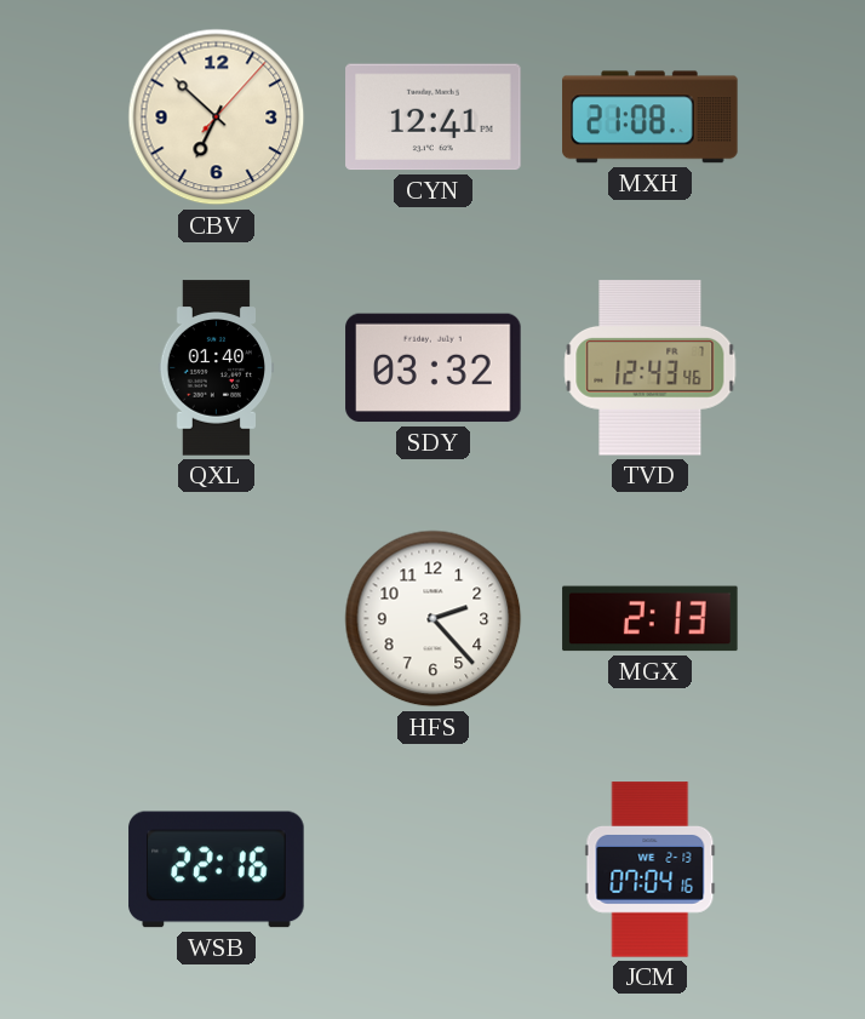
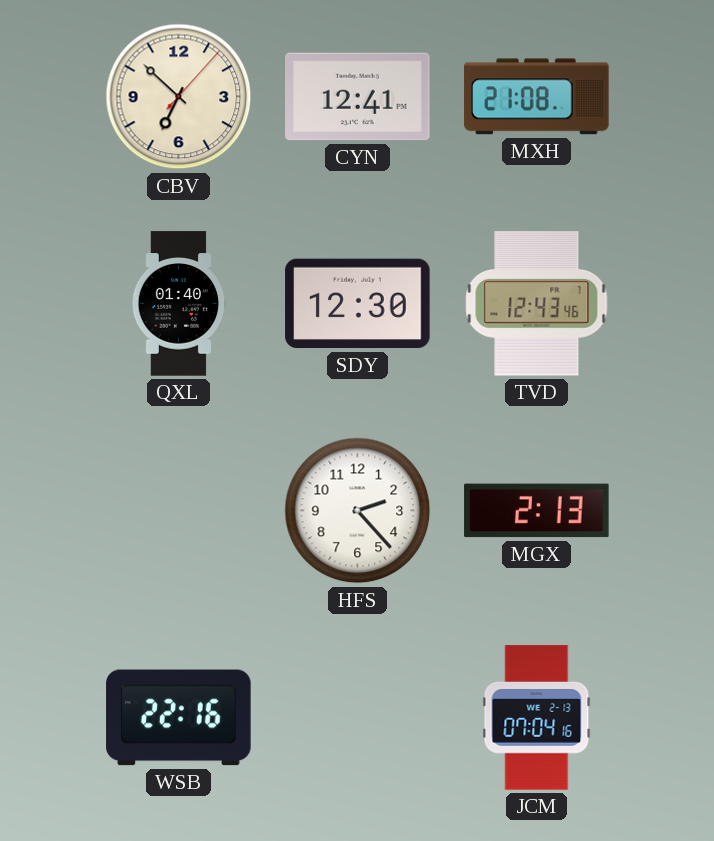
SDY: 03:32 -> 12:30 (358, 304)
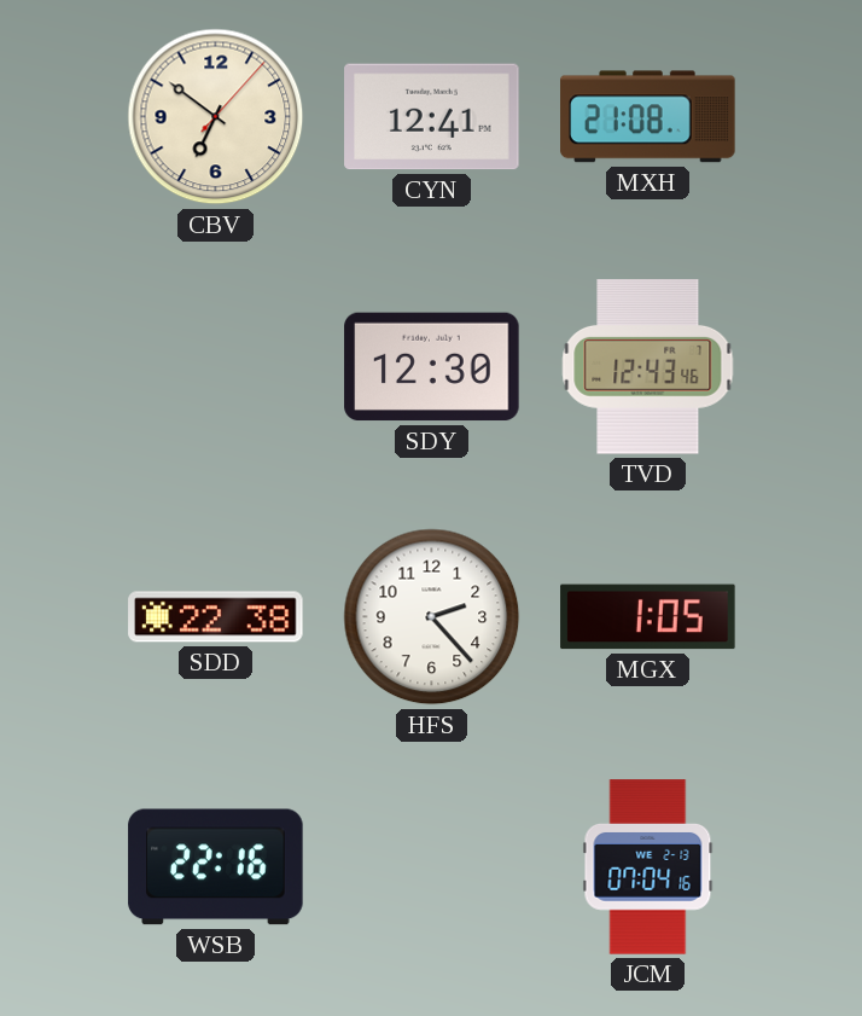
CBV: 6:52 -> 6:51 (216, 117)
QXL: 01:40 -> none (179, 304)
SDD: none -> 22:38 (216, 617)
MGX: 2:13 -> 1:05 (648, 617)
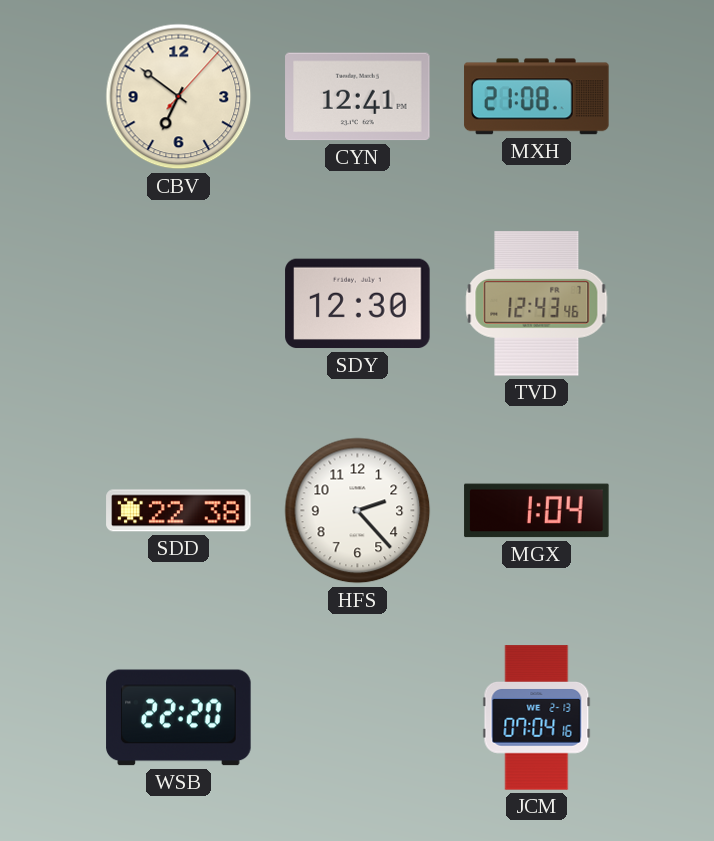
MGX: 1:05 -> 1:04 (537, 511)
WSB: 22:16 -> 22:20 (179, 718)
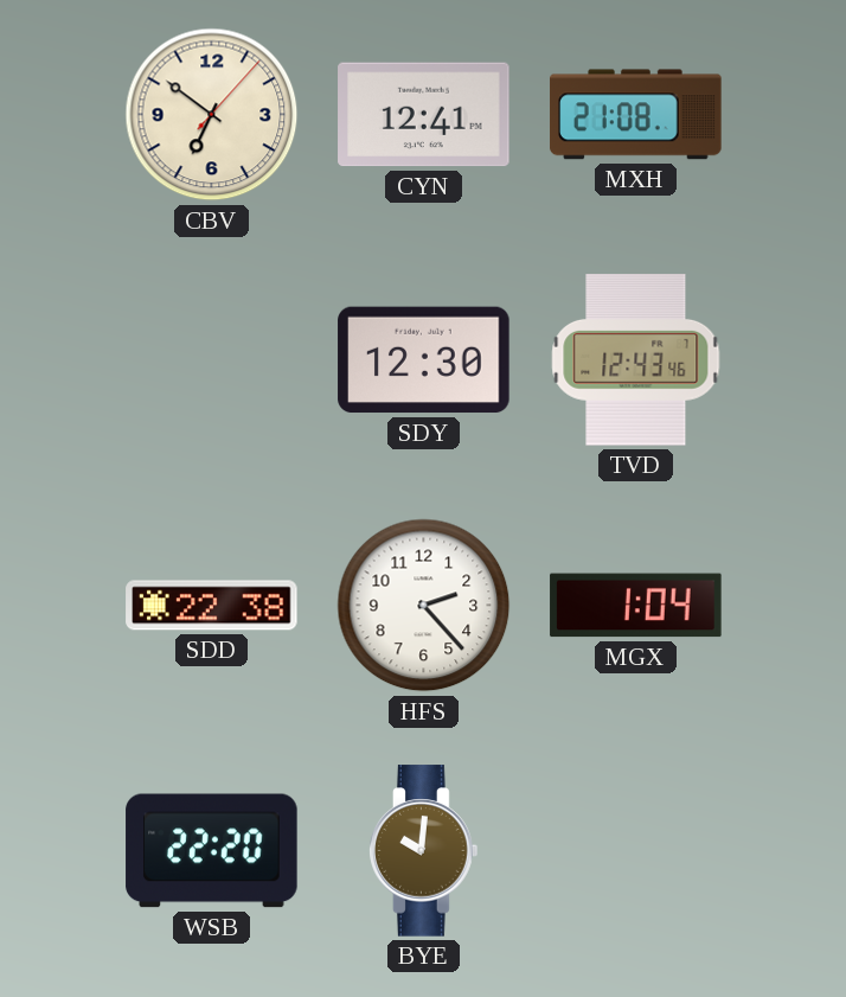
BYE: none -> 10:01 (424, 851)
JCM: 07:04 -> none (537, 718)
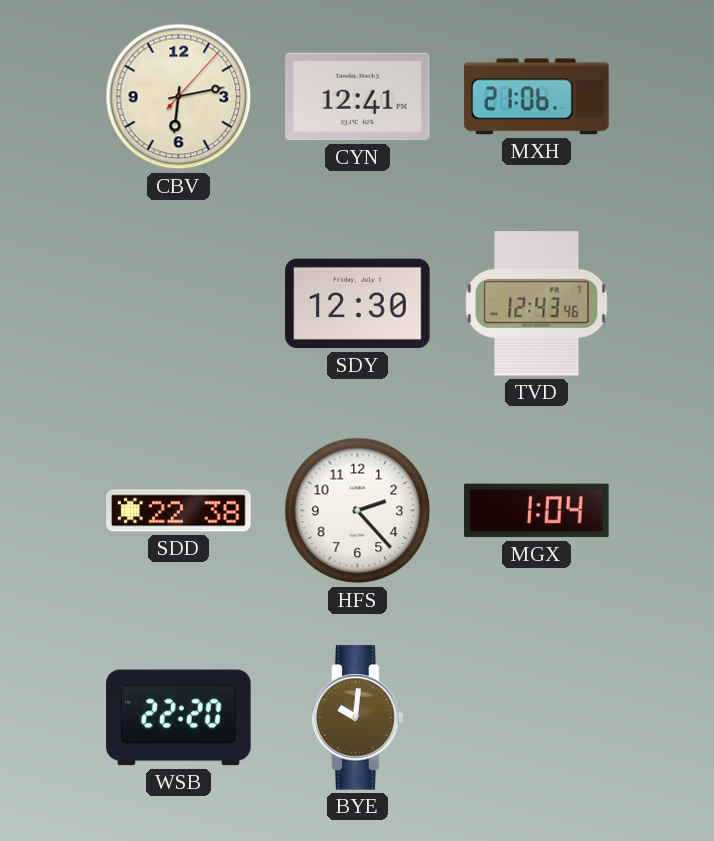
CBV: 6:51 -> 6:13 (179, 97)
MXH: 21:08 -> 21:06 (537, 97)
